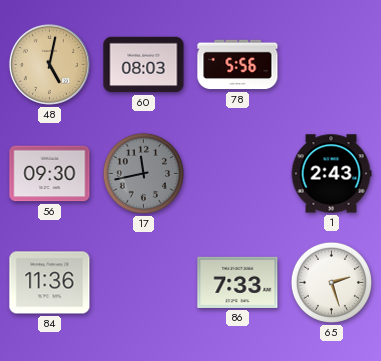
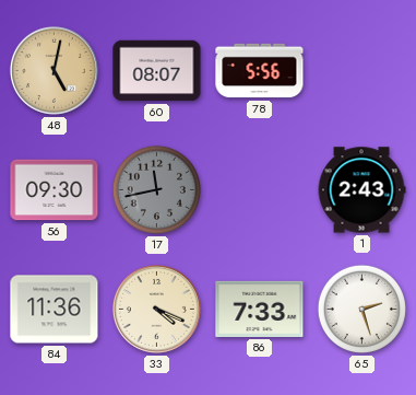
60: 08:03 -> 08:07 (157, 71)
33: none -> 4:19 (156, 309)
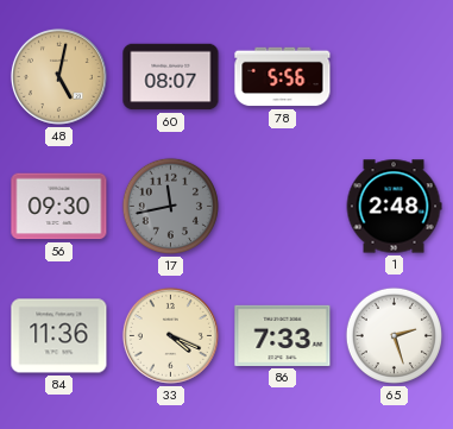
1: 2:43 -> 2:48 (394, 207)
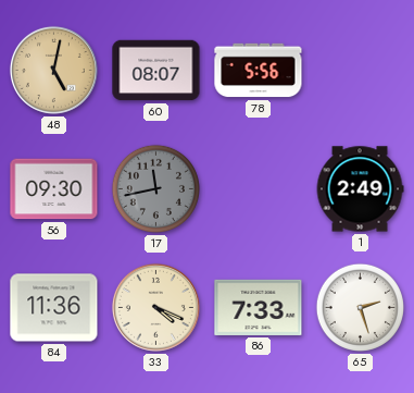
1: 2:48 -> 2:49 (360, 189)
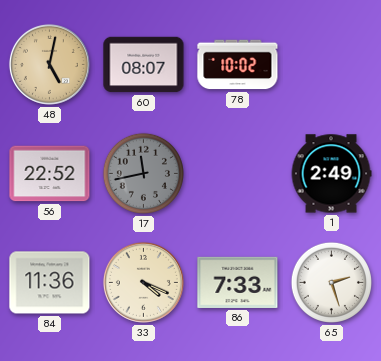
78: 5:56 -> 10:02 (238, 65)
56: 09:30 -> 22:52 (50, 174)
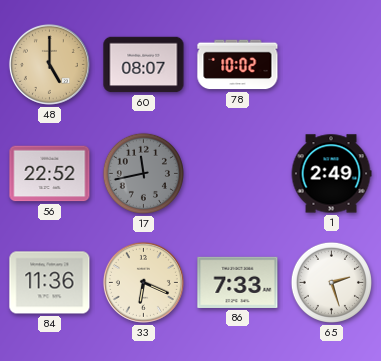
48: 5:02 -> 5:00 (49, 64)
33: 4:19 -> 6:19 (143, 282)
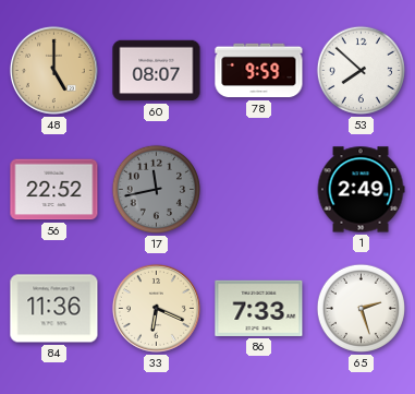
78: 10:02 -> 9:59 (259, 71)
53: none -> 7:52 (361, 70)
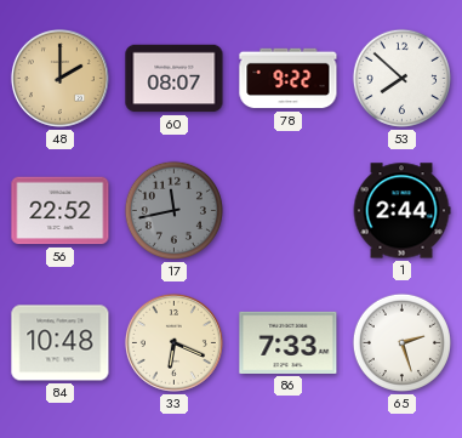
48: 5:00 -> 2:00 (59, 78)
78: 9:59 -> 9:22 (289, 79)
1: 2:49 -> 2:44 (401, 211)
84: 11:36 -> 10:48 (61, 343)
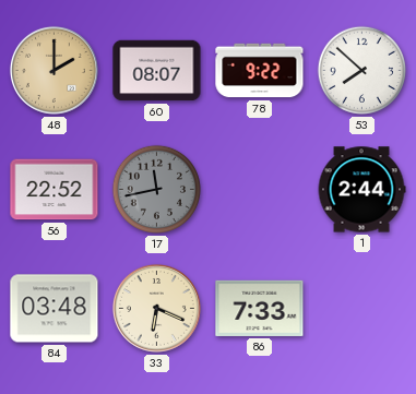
84: 10:48 -> 03:48 (55, 309)
65: 2:27 -> none (401, 342)
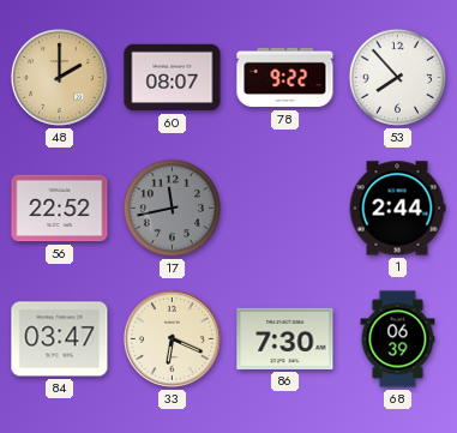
53: 7:52 -> 7:53 (397, 77)
84: 03:48 -> 03:47 (60, 339)
86: 7:33 -> 7:30 (285, 338)
68: none -> 06:39 (398, 339)
